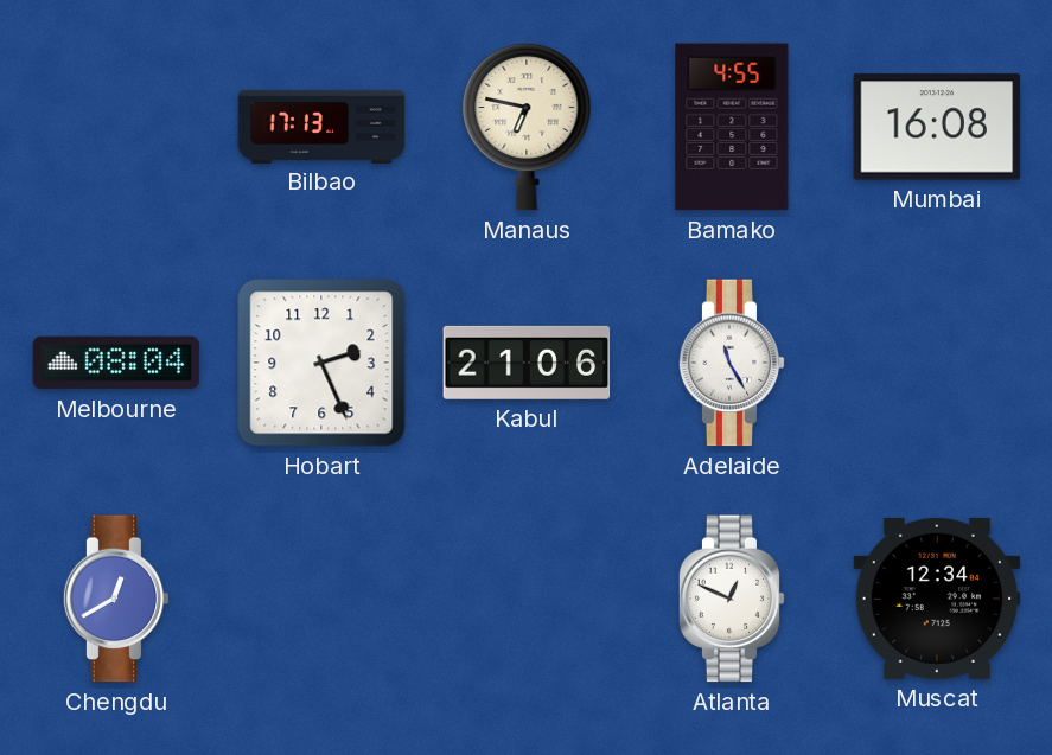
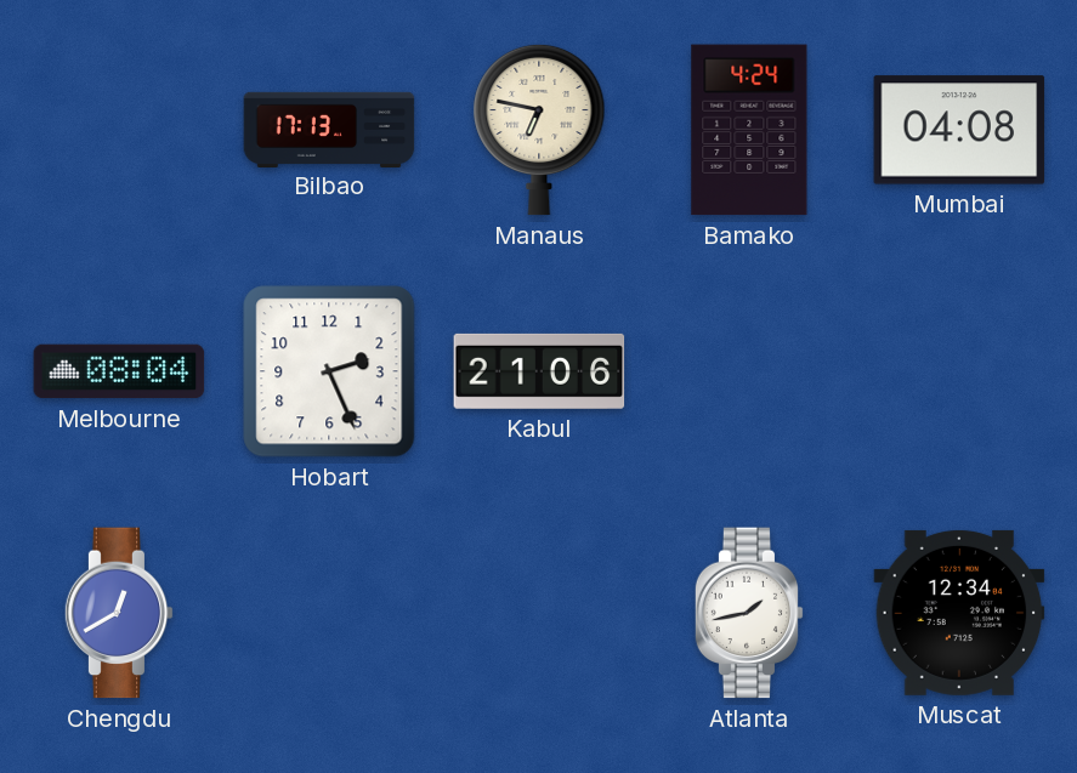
Bamako: 4:55 -> 4:24 (749, 130)
Mumbai: 16:08 -> 04:08 (959, 130)
Adelaide: 11:25 -> none (732, 363)
Atlanta: 12:49 -> 1:43 (749, 613)
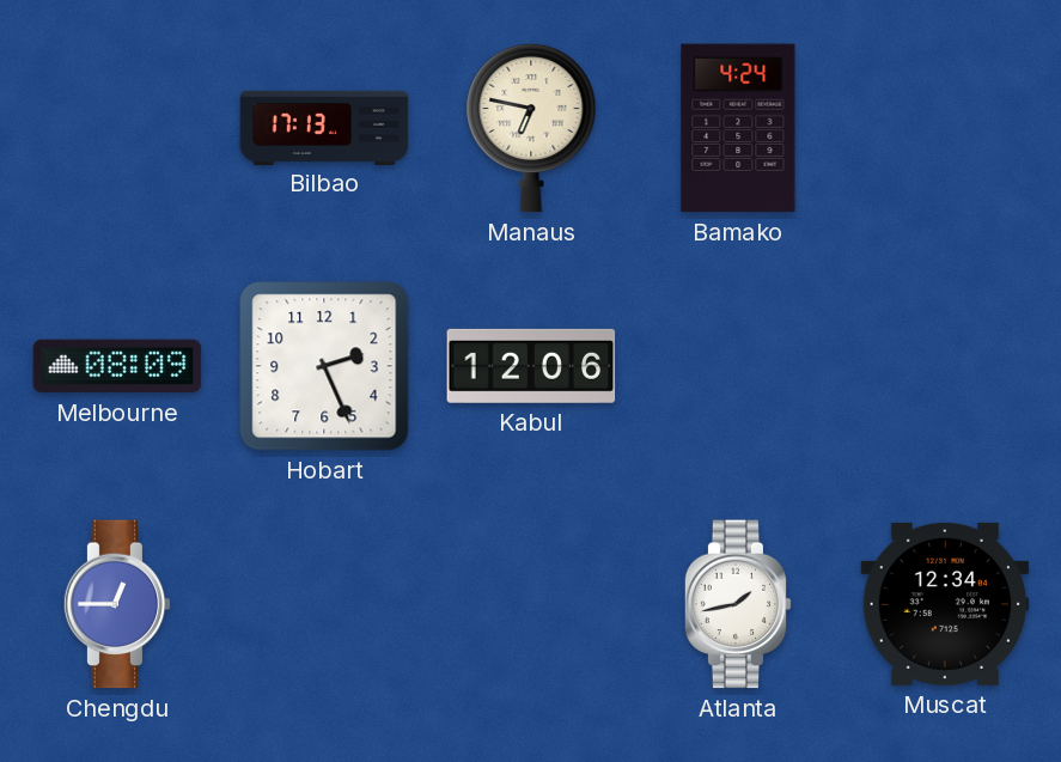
Mumbai: 04:08 -> none (959, 130)
Melbourne: 08:04 -> 08:09 (117, 366)
Kabul: 21:06 -> 12:06 (531, 366)
Chengdu: 12:40 -> 12:45 (117, 604)
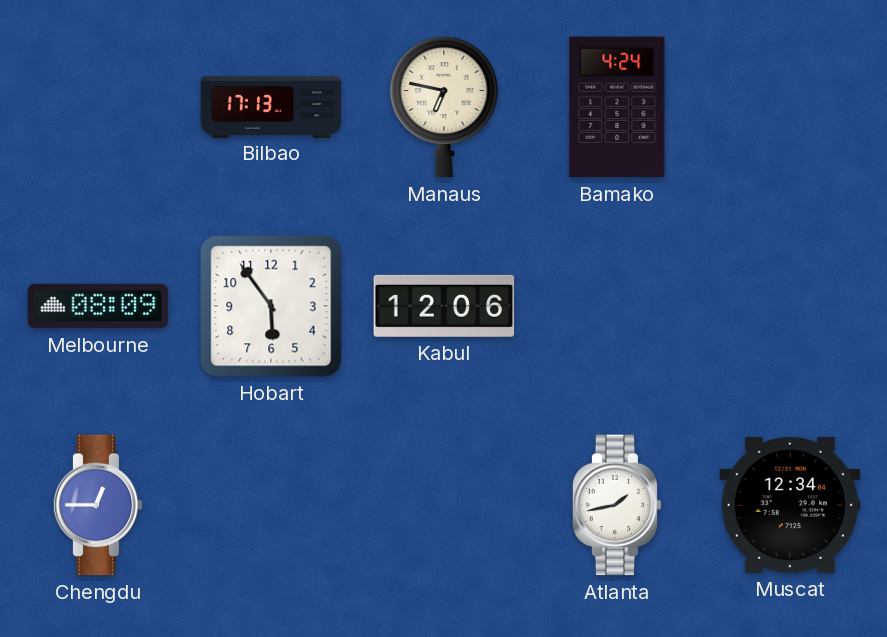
Hobart: 2:26 -> 5:54 (271, 306)
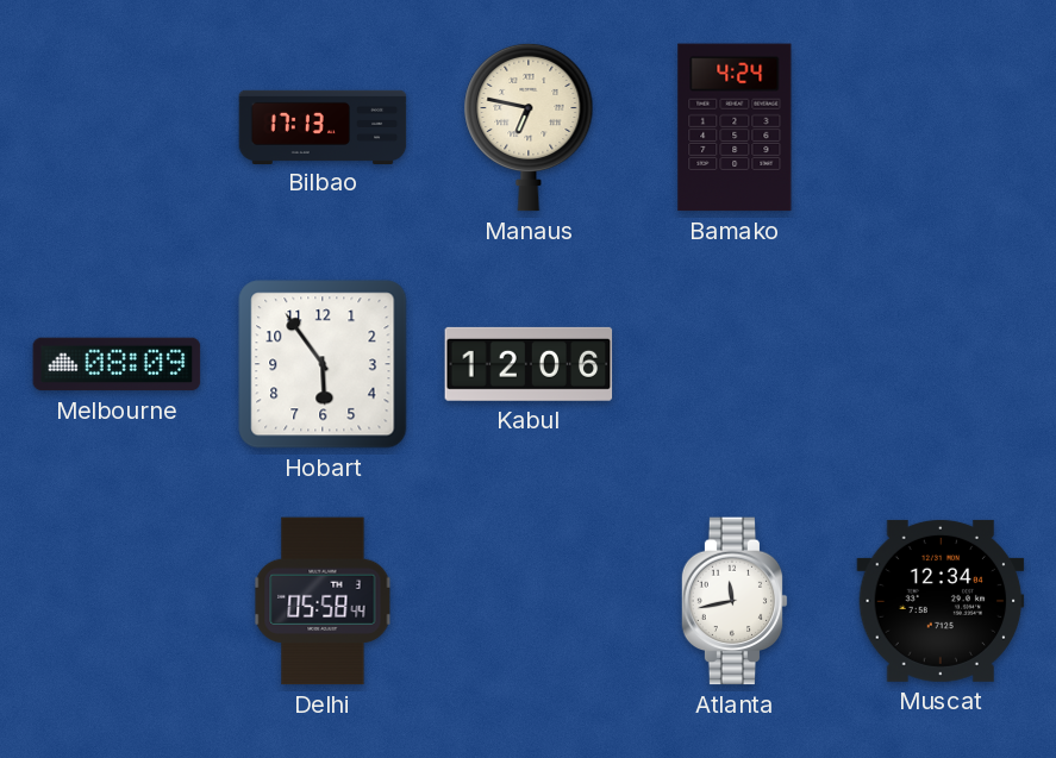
Chengdu: 12:45 -> none (98, 505)
Delhi: none -> 05:58 (323, 601)
Atlanta: 1:43 -> 11:43 (735, 601)
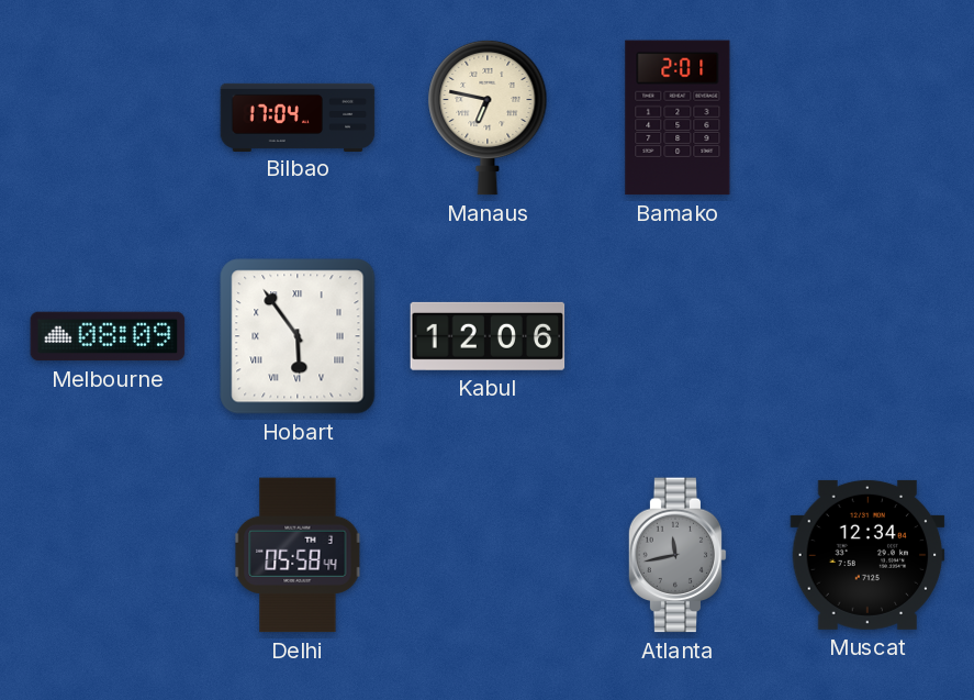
Bilbao: 17:13 -> 17:04 (298, 116)
Bamako: 4:24 -> 2:01 (678, 118)
Hobart numerals: Arabic -> Roman (298, 336)
Atlanta dial: white -> grey (678, 555)
